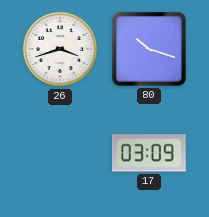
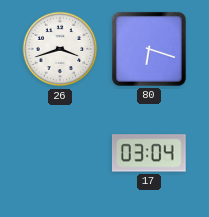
80: 10:18 -> 6:18 (149, 49)
17: 03:09 -> 03:04 (149, 153)
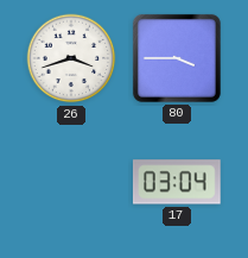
80: 6:18 -> 3:45 (177, 58)
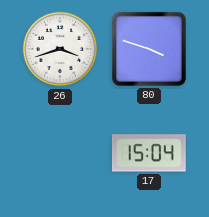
80: 3:45 -> 3:48 (149, 49)
17: 03:04 -> 15:04 (149, 153)
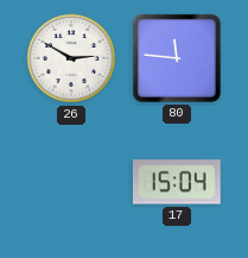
26: 3:42 -> 2:50 (71, 58)
80: 3:48 -> 11:46 (177, 58)
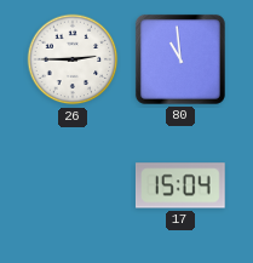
26: 2:50 -> 2:45 (73, 59)
80: 11:46 -> 10:59 (180, 59)
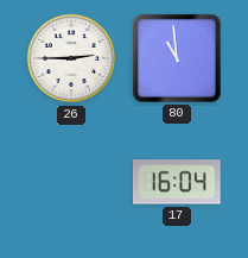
17: 15:04 -> 16:04 (177, 182)
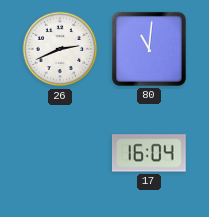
26: 2:45 -> 2:41 (60, 49)
80: 10:59 -> 11:01 (149, 49)
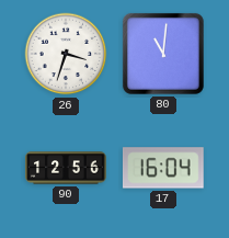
26: 2:41 -> 3:33 (66, 54)
90: none -> 12:56 (66, 168)
